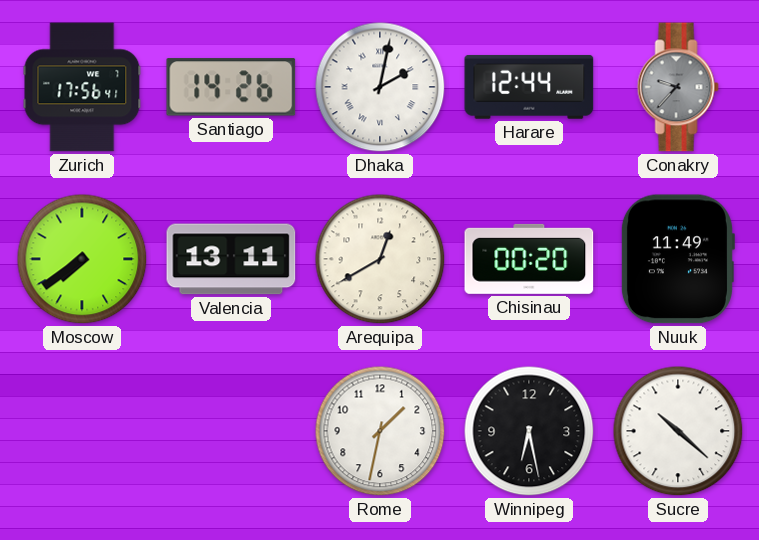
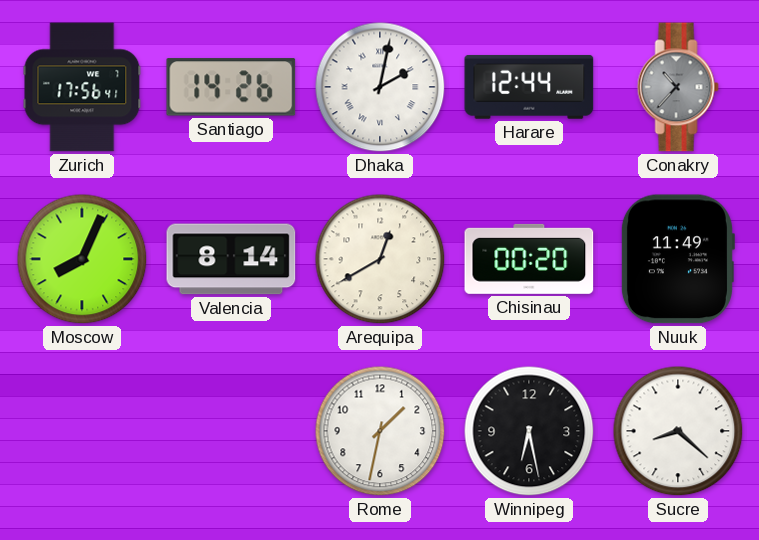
Conakry: 9:37 -> 10:37 (678, 87)
Moscow: 7:39 -> 8:04 (82, 259)
Valencia: 13:11 -> 8:14 (231, 259)
Sucre: 10:22 -> 8:22 (678, 431)
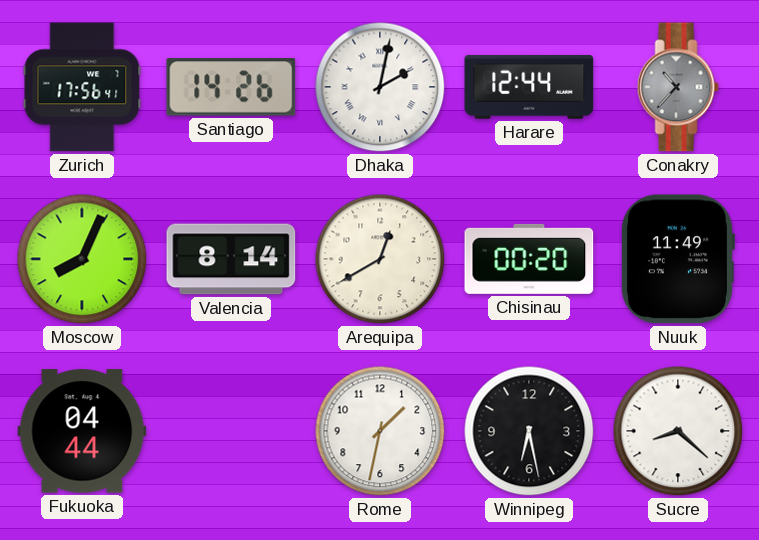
Fukuoka: none -> 04:44 (82, 431)
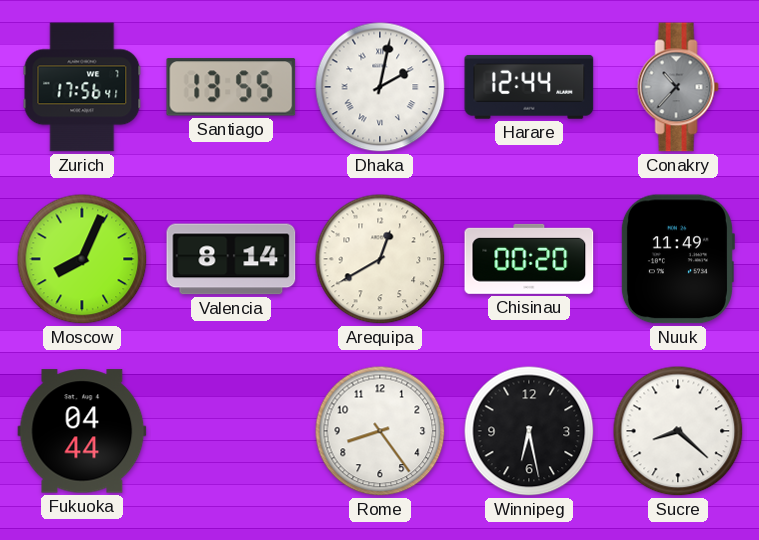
Santiago: 14:26 -> 13:55 (231, 87)
Rome: 1:32 -> 8:24 (380, 431)
